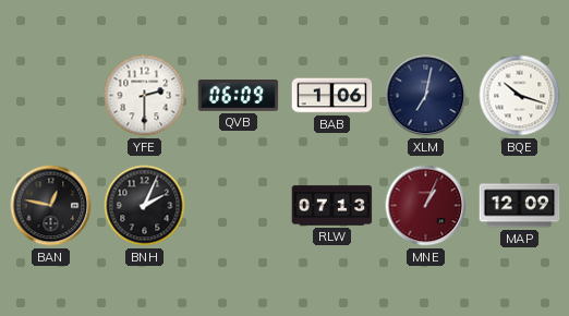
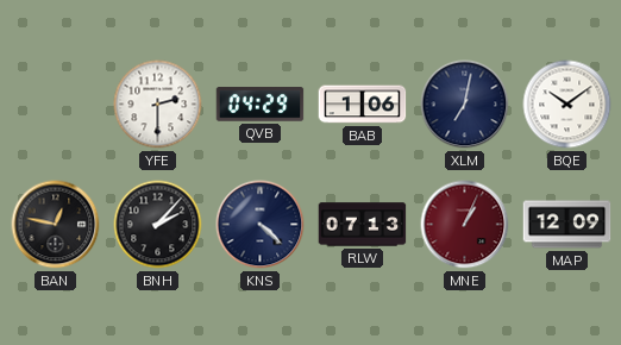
QVB: 06:09 -> 04:29 (261, 105)
BQE: 10:18 -> 10:09 (567, 105)
BNH: 2:04 -> 2:07 (158, 225)
KNS: none -> 4:22 (261, 225)
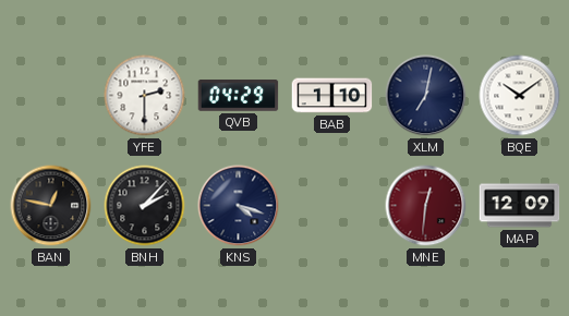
BAB: 1:06 -> 1:10 (332, 96)
KNS: 4:22 -> 4:18 (239, 206)
RLW: 07:13 -> none (363, 225)
MNE: 1:04 -> 12:31 (426, 206)
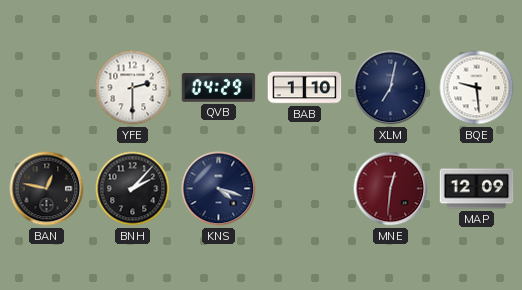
BQE: 10:09 -> 9:29 (477, 88)
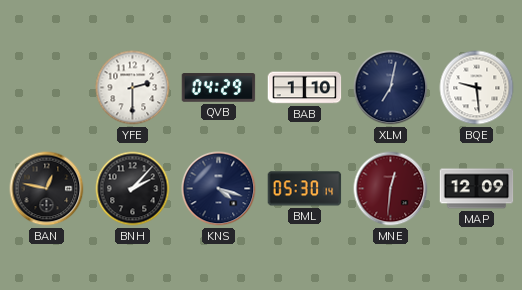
BML: none -> 05:30 (305, 189)
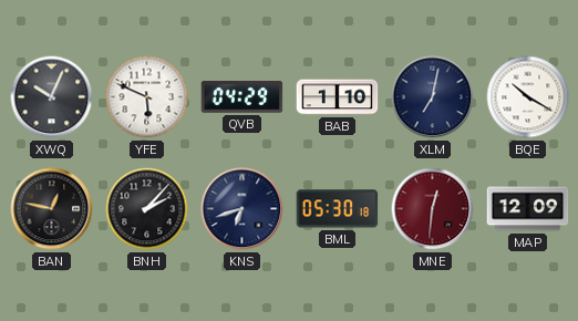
XWQ: none -> 10:04 (52, 97)
YFE: 2:30 -> 5:49 (147, 97)
BQE: 9:29 -> 10:20 (528, 97)
KNS: 4:18 -> 6:42 (242, 209)
BML: 05:30:14 -> 05:30:18 (338, 209)
